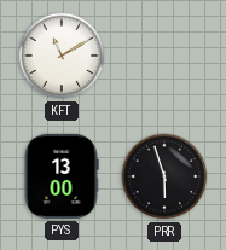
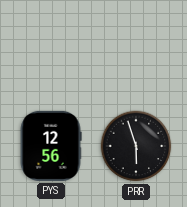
KFT: 11:10 -> none (62, 56)
PYS: 13:00 -> 12:56 (51, 146)
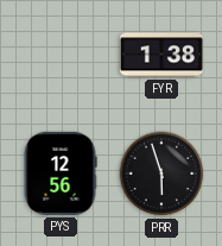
FYR: none -> 1:38 (161, 55)
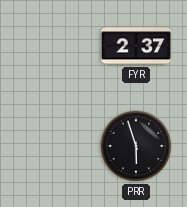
FYR: 1:38 -> 2:37 (136, 46)
PYS: 12:56 -> none (61, 174)
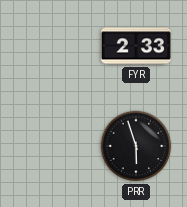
FYR: 2:37 -> 2:33 (136, 46)
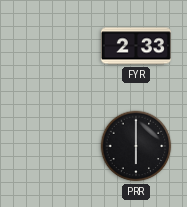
PRR: 5:57 -> 6:00 (136, 146)
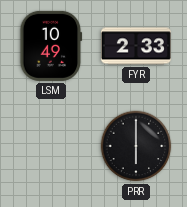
LSM: none -> 10:49 (51, 46)
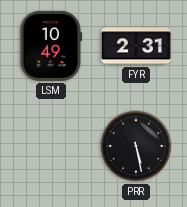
FYR: 2:33 -> 2:31 (136, 46)
PRR: 6:00 -> 5:28 (136, 146)
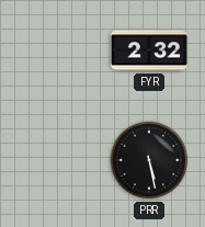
LSM: 10:49 -> none (51, 46)
FYR: 2:31 -> 2:32 (149, 50)
